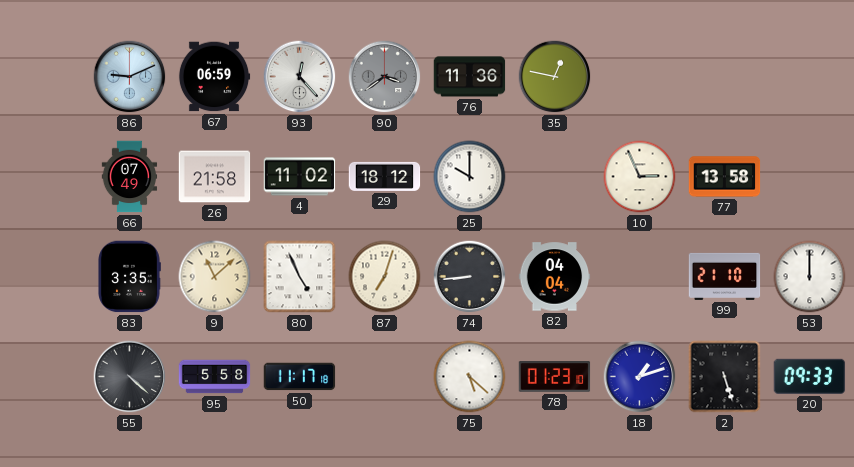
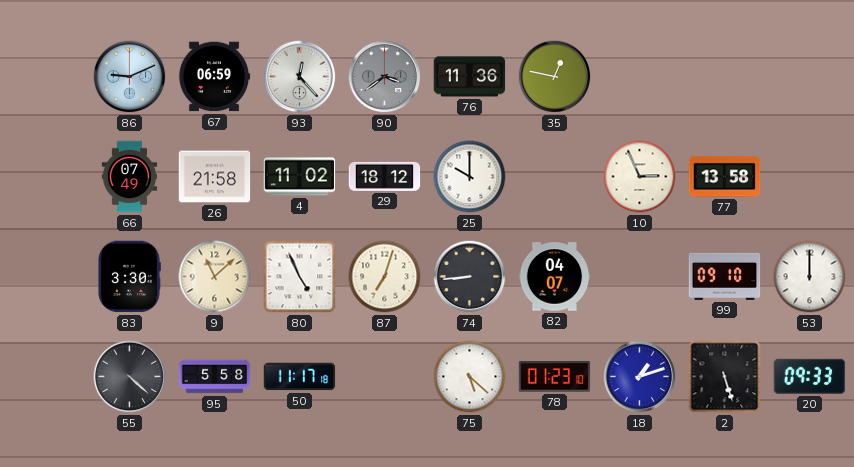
83: 3:35 -> 3:30 (129, 277)
82: 04:04 -> 04:07 (555, 277)
99: 21:10 -> 09:10 (725, 276)
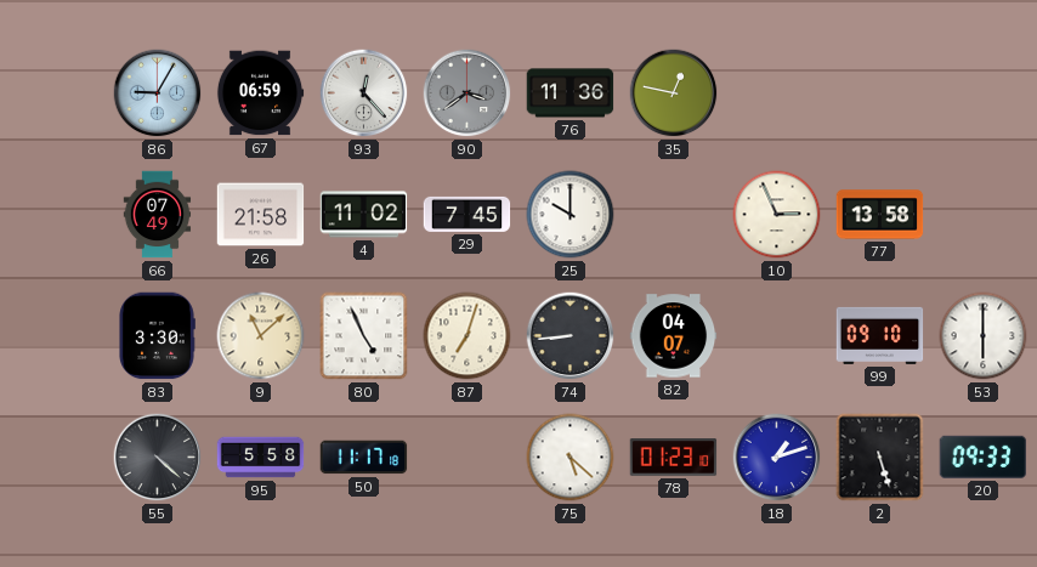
86: 9:11 -> 9:05 (158, 93)
29: 18:12 -> 7:45 (467, 214)
53: 12:00 -> 6:00 (984, 336)
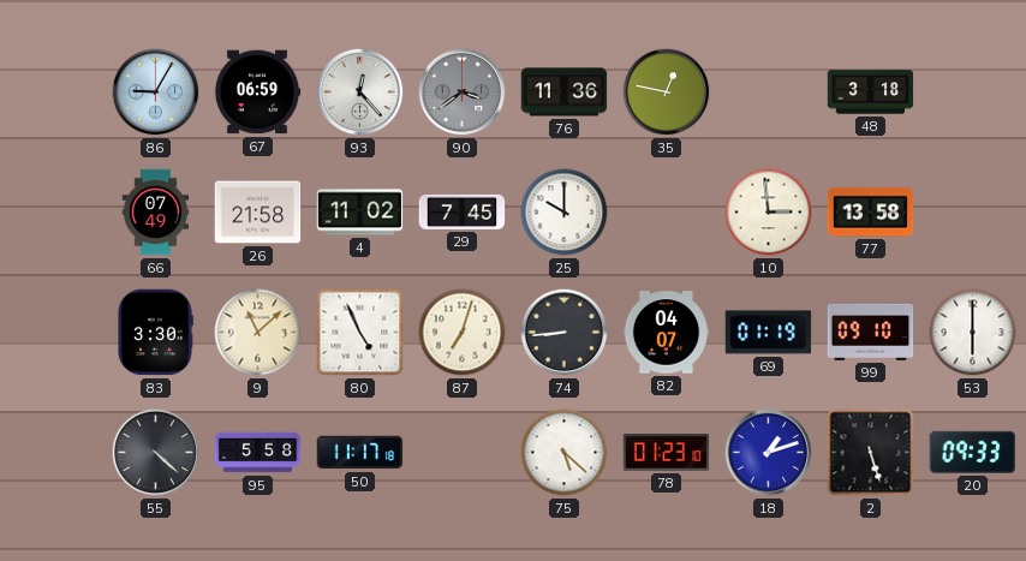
48: none -> 3:18 (871, 92)
10: 2:56 -> 2:59 (769, 213)
69: none -> 01:19 (769, 333)
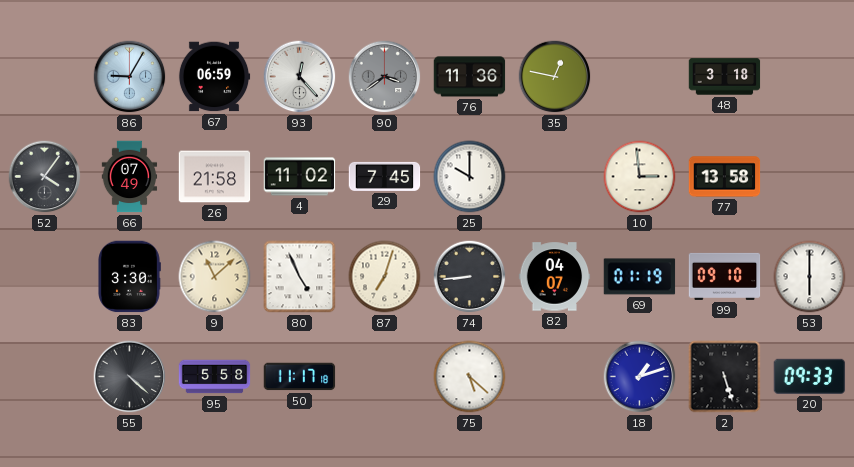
52: none -> 4:06 (45, 177)
78: 01:23 -> none (667, 453)
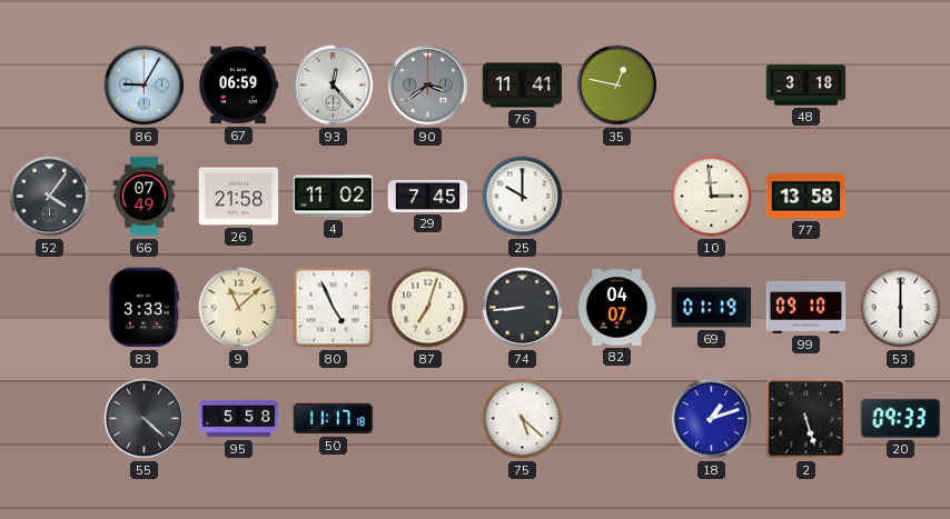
76: 11:36 -> 11:41 (523, 86)
83: 3:30 -> 3:33 (144, 308)
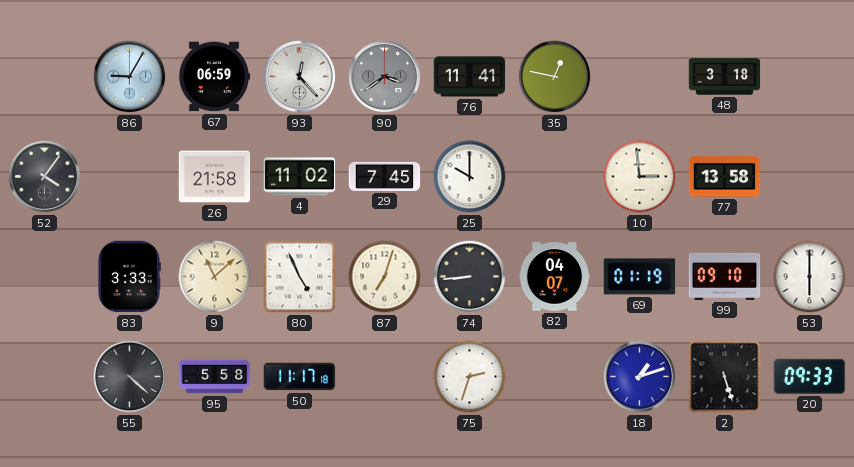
66: 07:49 -> none (145, 197)
75: 5:22 -> 2:33 (470, 377)
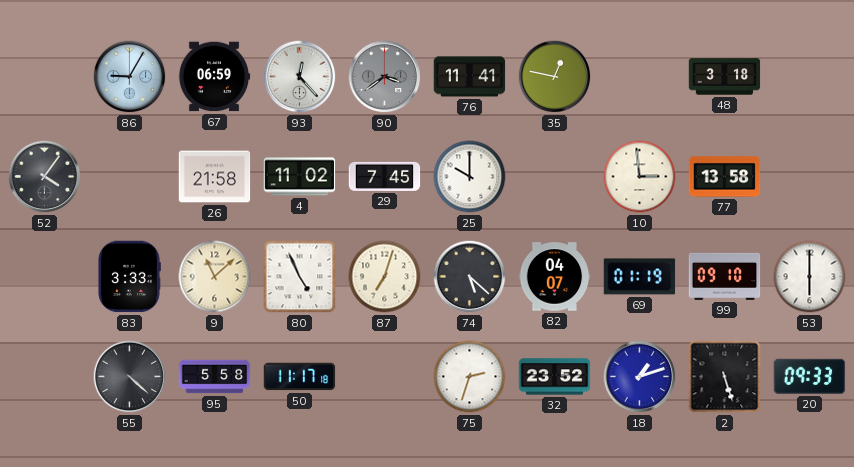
74: 8:44 -> 5:22 (470, 277)
32: none -> 23:52 (555, 377)
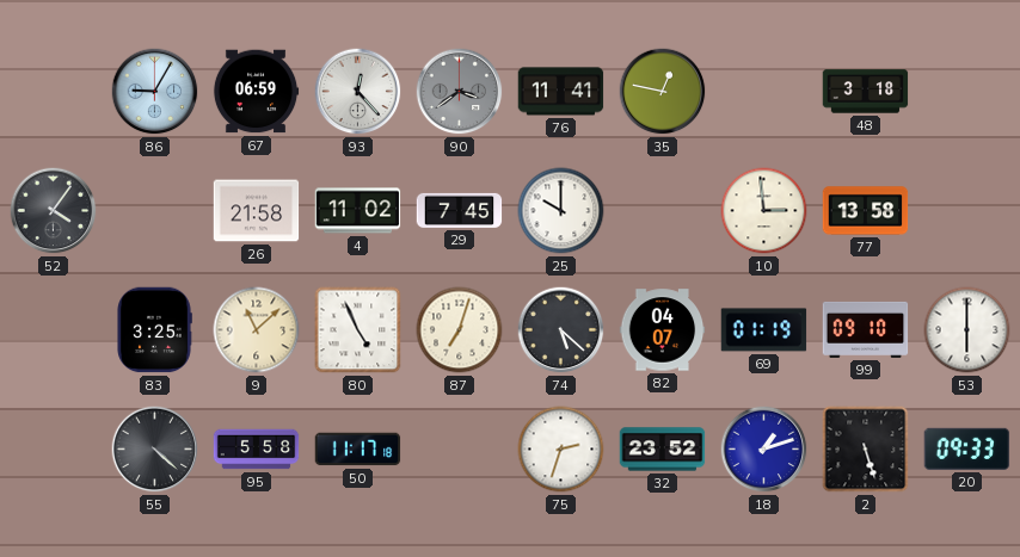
83: 3:33 -> 3:25 (154, 330)
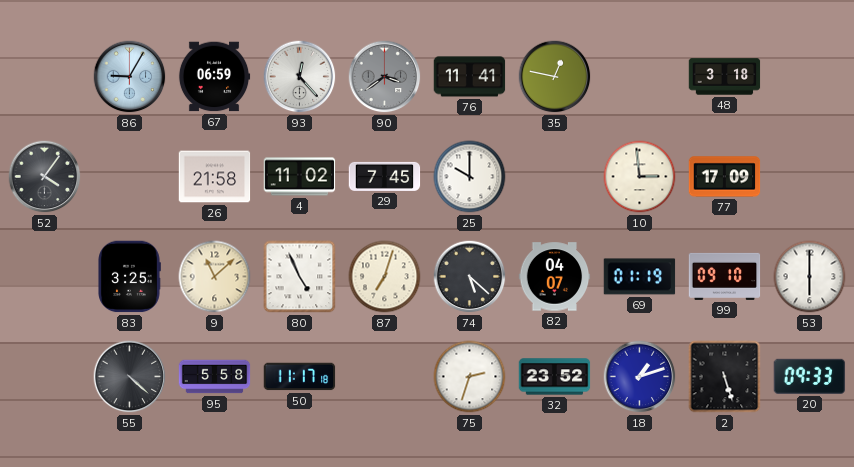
77: 13:58 -> 17:09 (725, 177)
